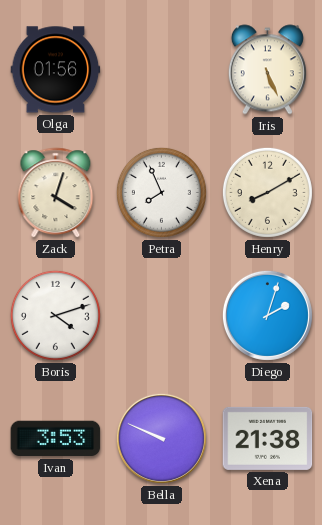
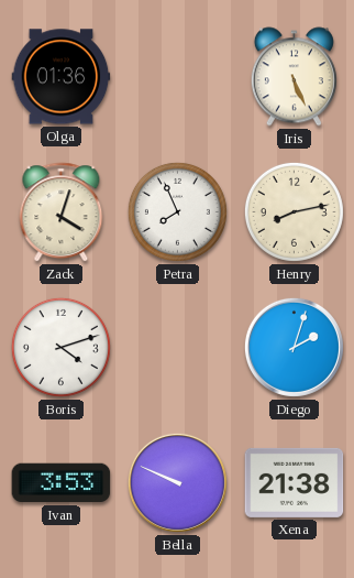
Olga: 01:56 -> 01:36 (62, 77)
Henry: 8:10 -> 8:13 (294, 211)
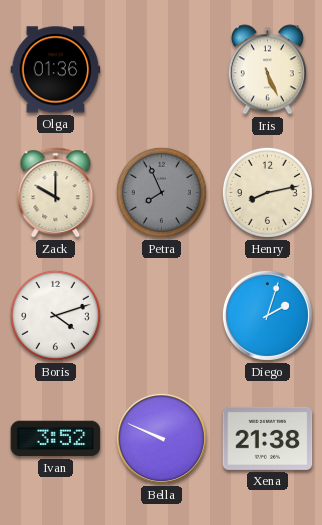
Zack: 4:03 -> 10:00 (56, 193)
Petra dial: white -> grey (161, 192)
Ivan: 3:53 -> 3:52 (56, 439)
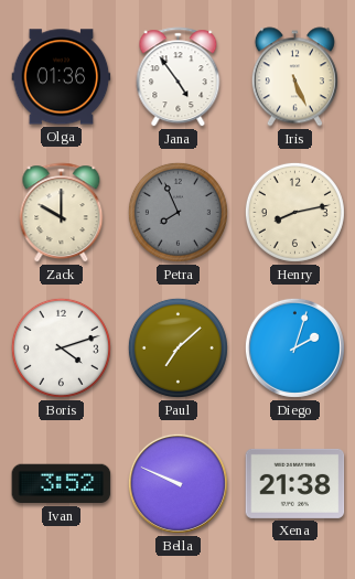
Jana: none -> 4:54 (179, 77)
Paul: none -> 7:08 (177, 347)
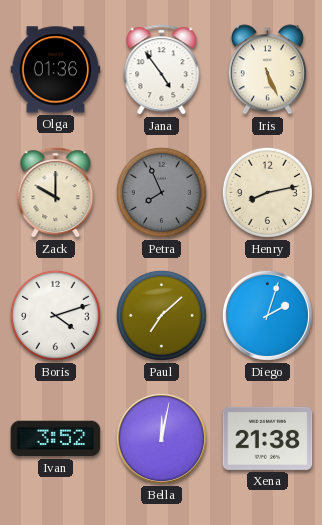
Bella: 9:49 -> 12:02 (161, 438)
